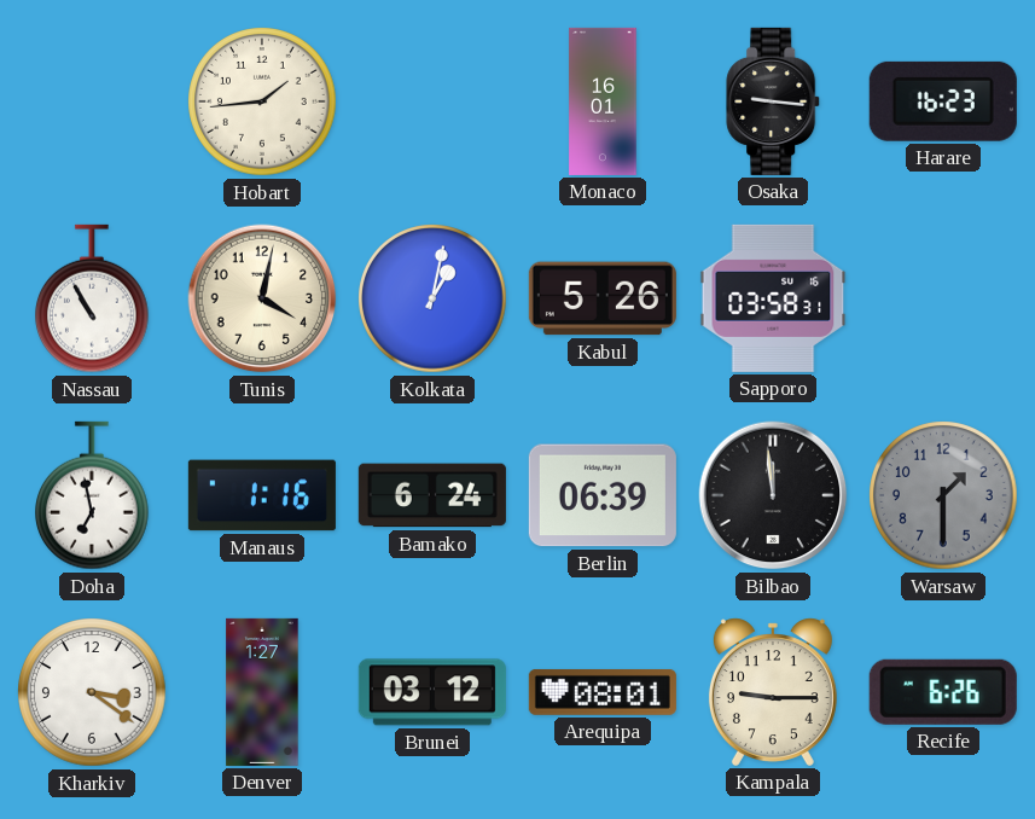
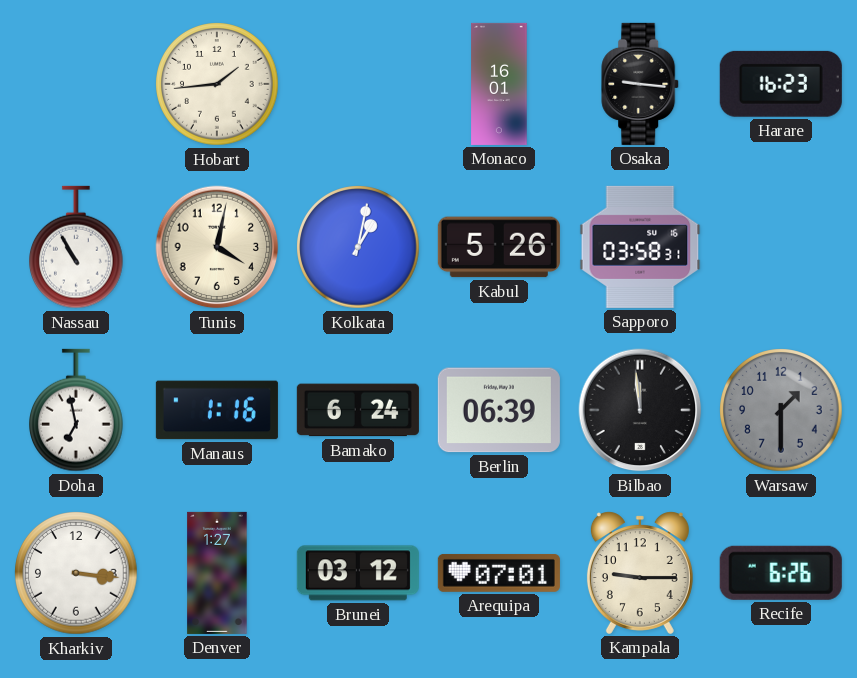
Kharkiv: 3:21 -> 3:16 (76, 573)
Arequipa: 08:01 -> 07:01 (499, 573)
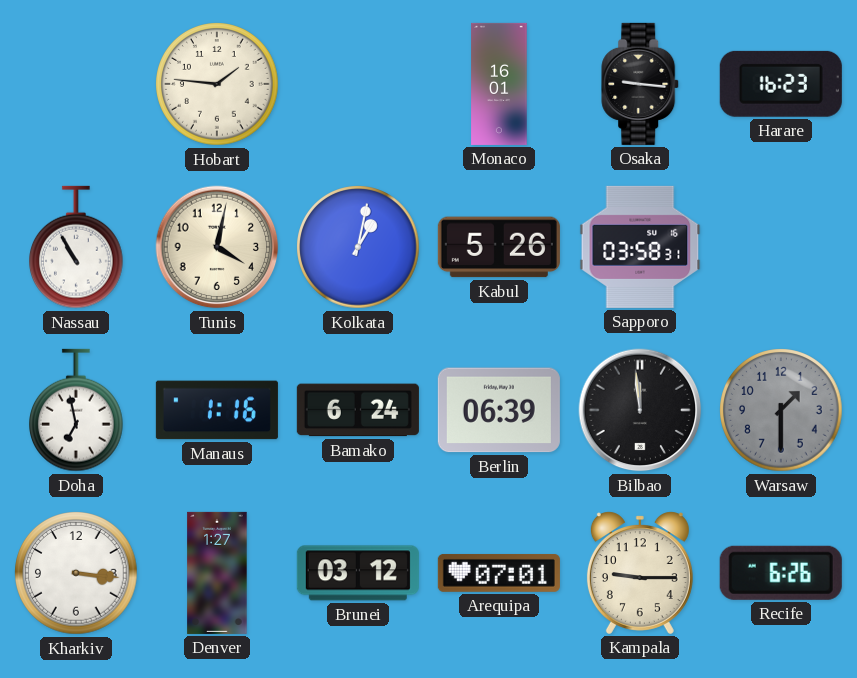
Hobart: 1:44 -> 1:46 (217, 84)
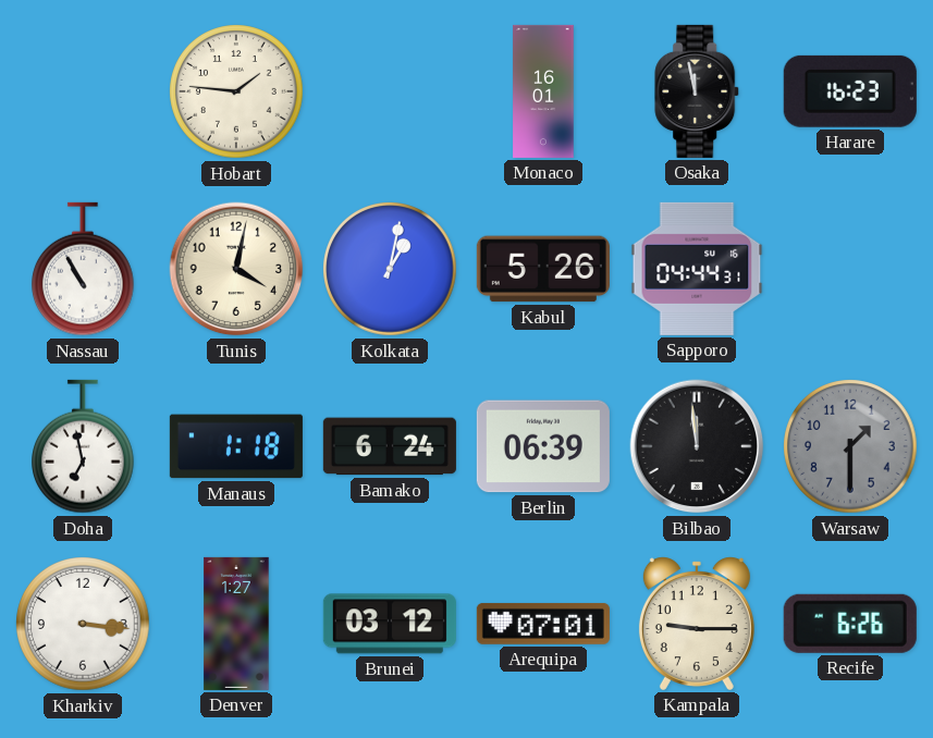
Osaka: 9:16 -> 11:58 (698, 91)
Sapporo: 03:58 -> 04:44 (697, 269)
Manaus: 1:16 -> 1:18 (236, 446)
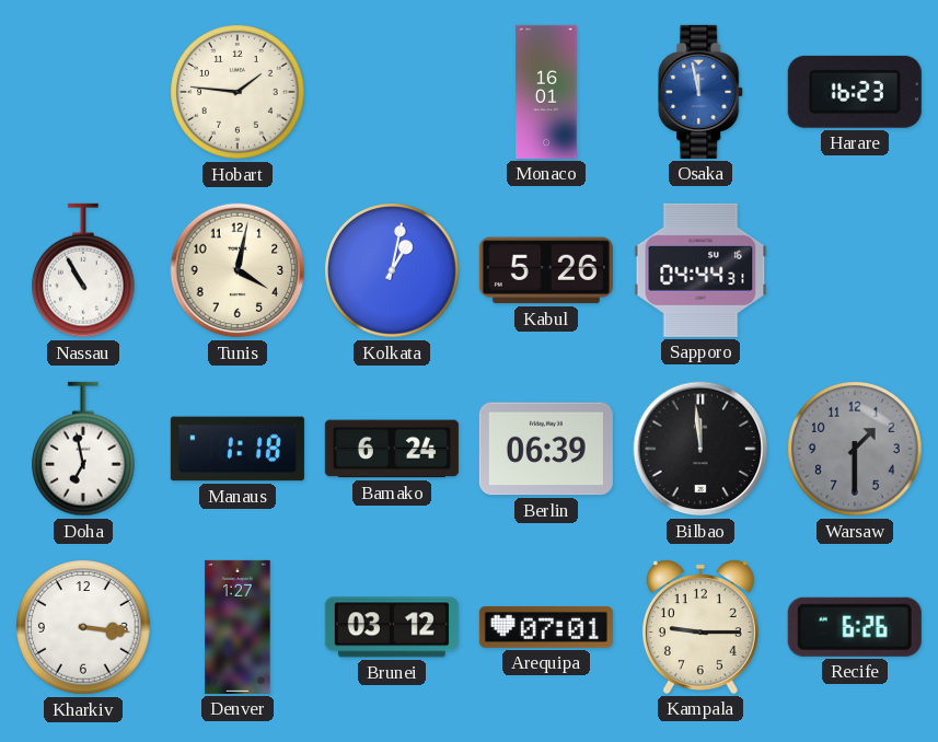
Osaka dial: black -> blue (702, 92)
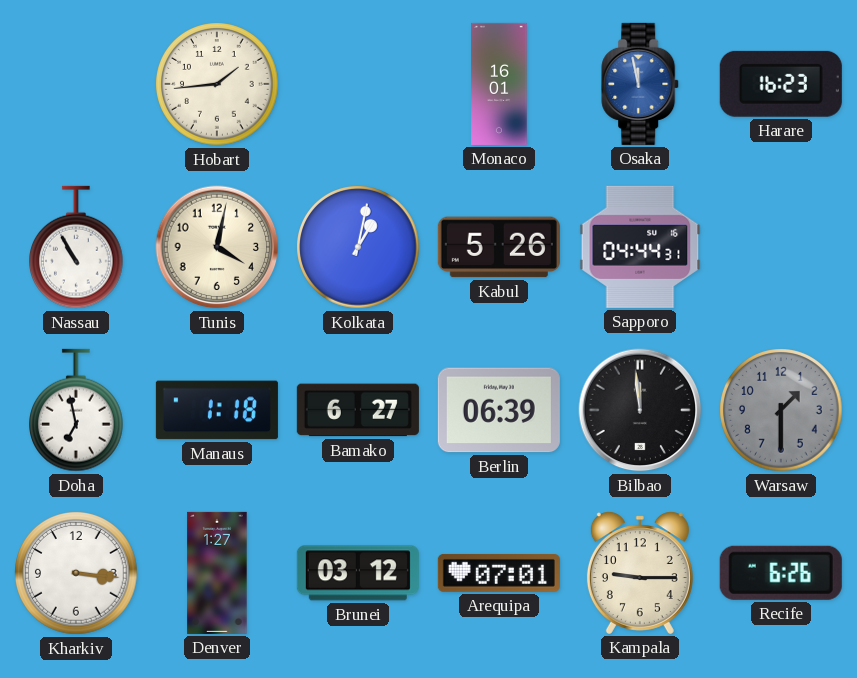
Hobart: 1:46 -> 1:44 (217, 84)
Bamako: 6:24 -> 6:27 (358, 410)
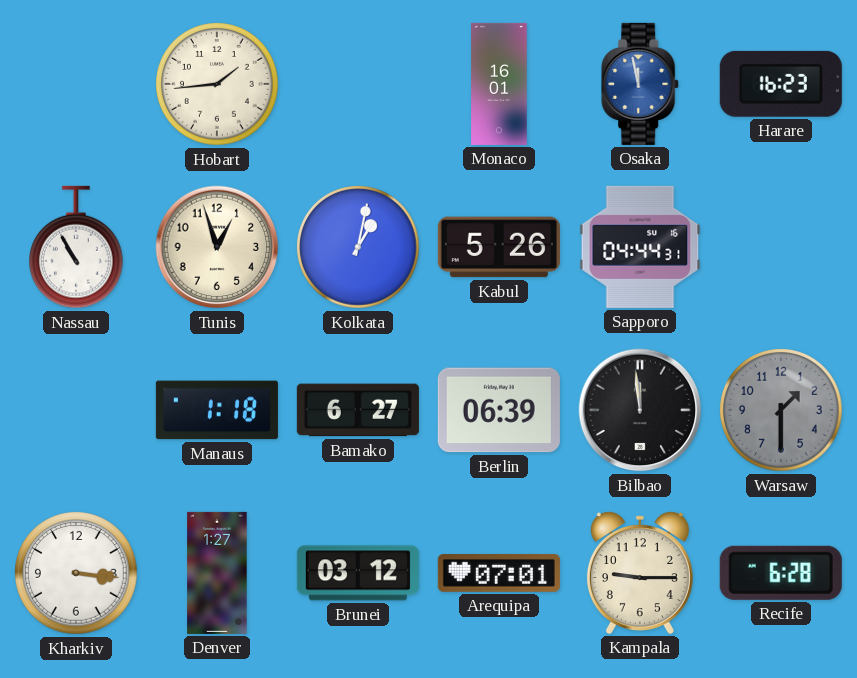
Tunis: 4:02 -> 12:57 (217, 247)
Doha: 6:58 -> none (77, 410)
Recife: 6:26 -> 6:28 (781, 573)
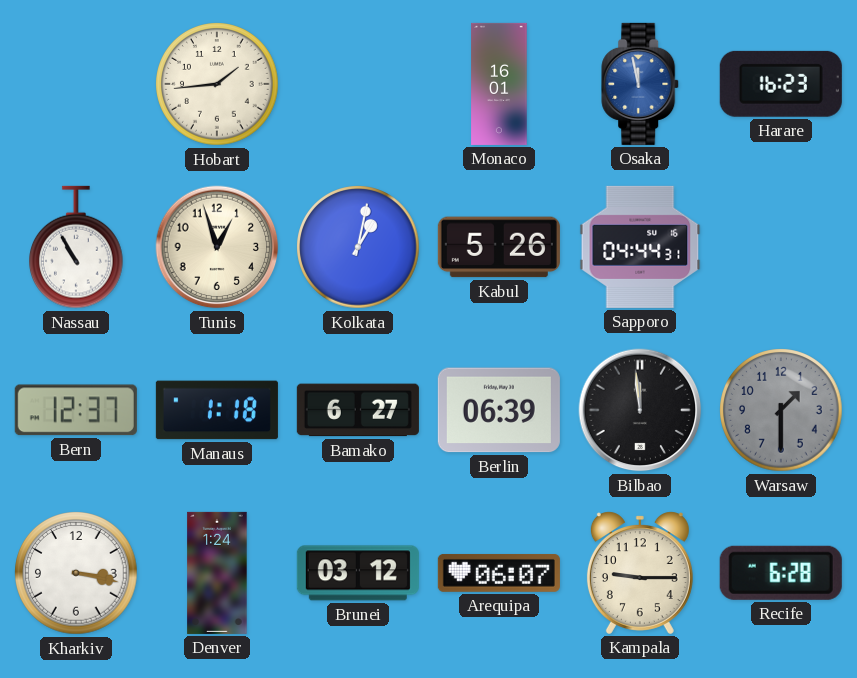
Bern: none -> 12:37 (76, 410)
Kharkiv: 3:16 -> 3:17 (76, 573)
Denver: 1:27 -> 1:24 (217, 573)
Arequipa: 07:01 -> 06:07 (499, 573)
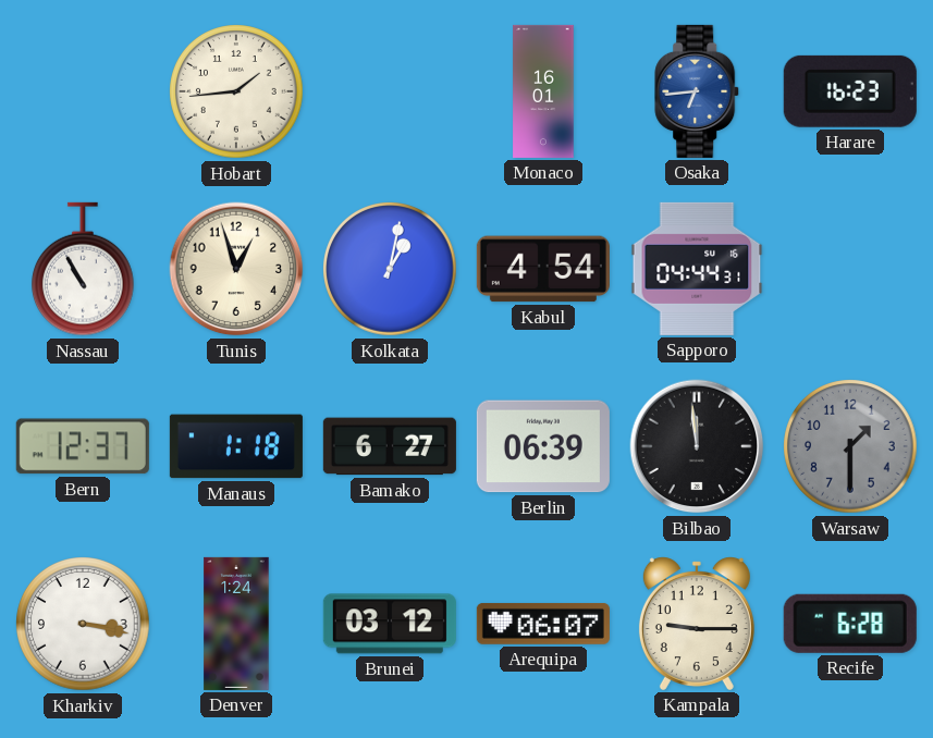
Osaka: 11:58 -> 6:44 (698, 91)
Kabul: 5:26 -> 4:54 (543, 269)
